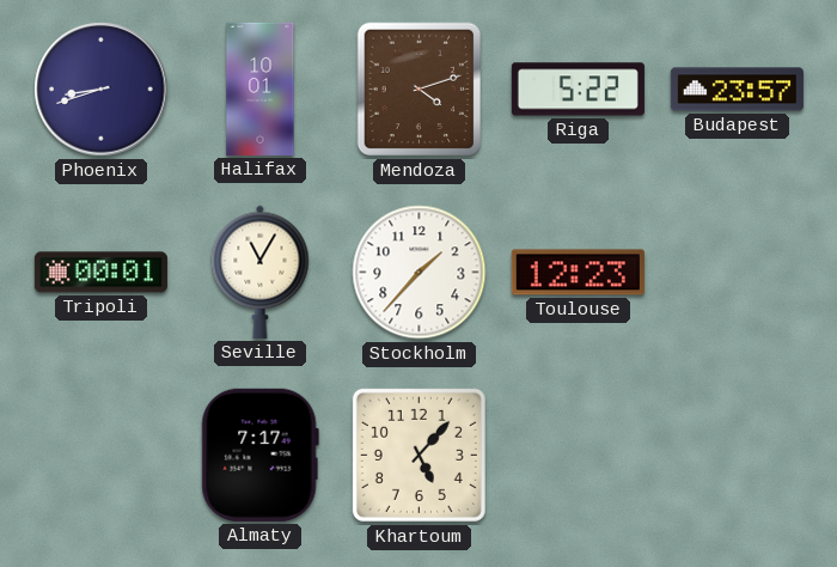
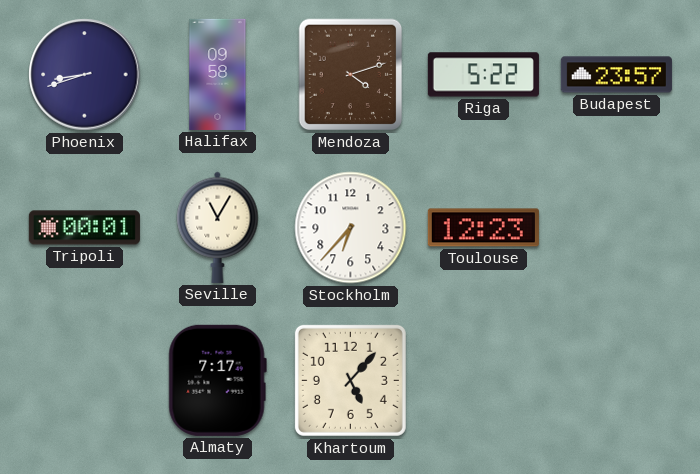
Halifax: 10:01 -> 09:58 (218, 74)
Stockholm: 1:37 -> 6:37 (351, 228)
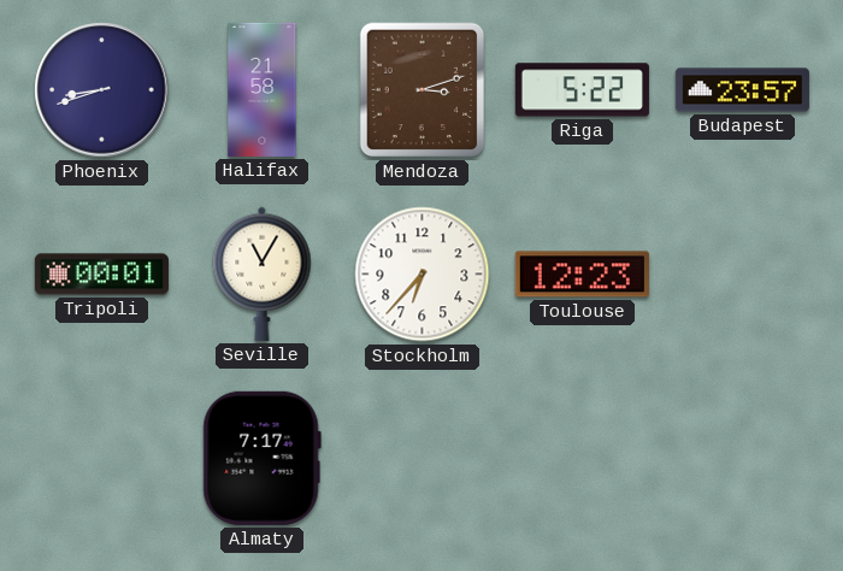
Halifax: 09:58 -> 21:58 (263, 89)
Mendoza: 4:12 -> 3:12 (423, 90)
Khartoum: 5:07 -> none (350, 380)
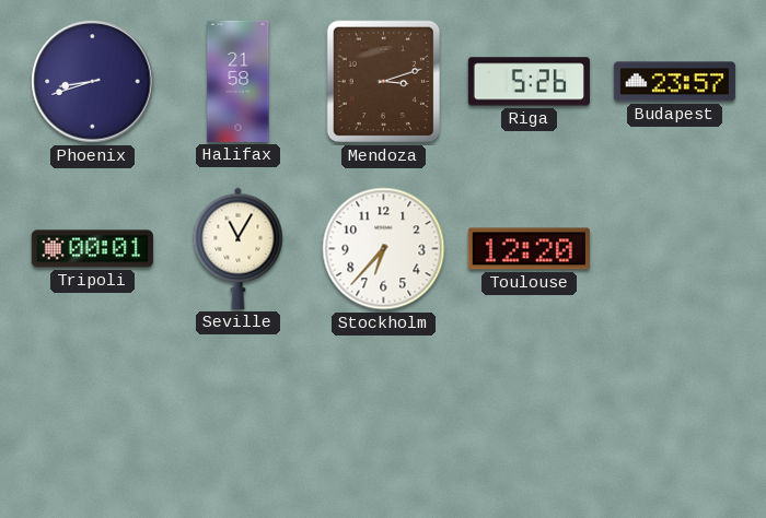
Riga: 5:22 -> 5:26 (529, 82)
Toulouse: 12:23 -> 12:20 (529, 249)
Almaty: 7:17 -> none (261, 458)
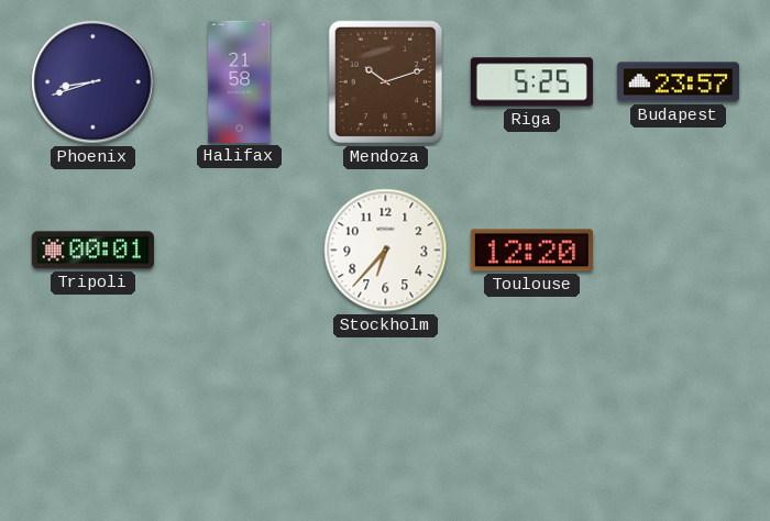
Mendoza: 3:12 -> 10:12 (386, 82)
Riga: 5:26 -> 5:25 (531, 82)
Seville: 11:05 -> none (239, 248)
